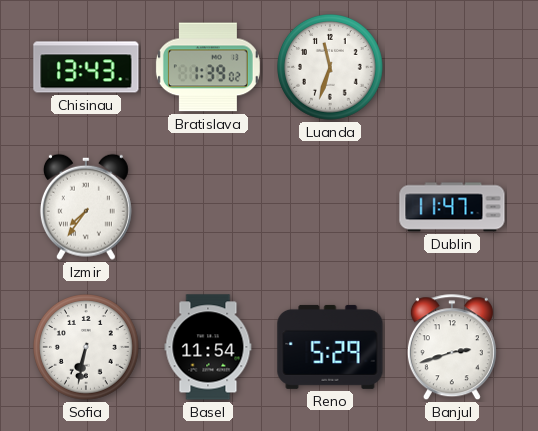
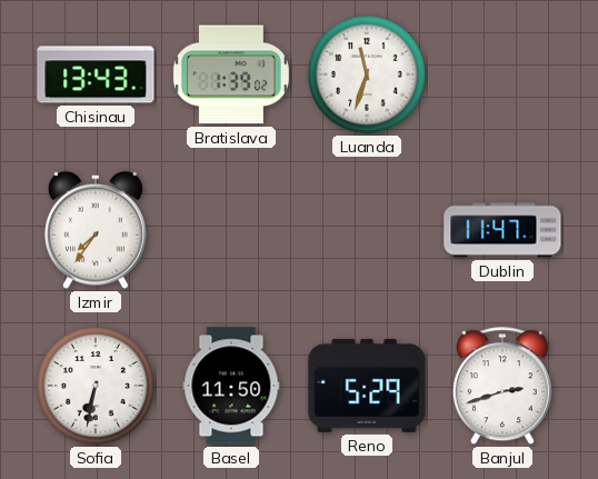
Basel: 11:54 -> 11:50 (231, 386)
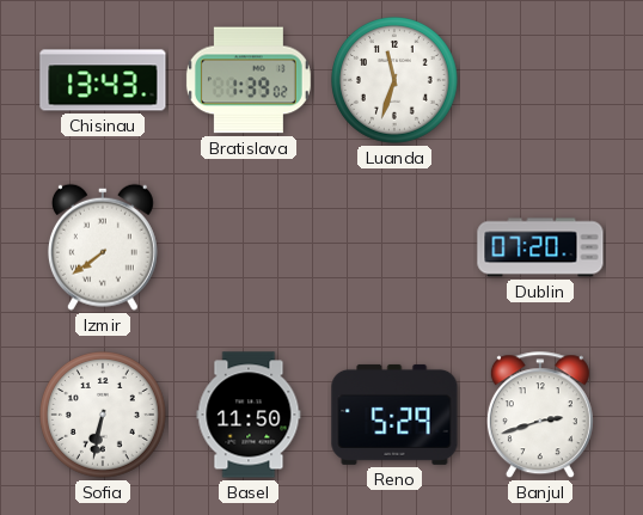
Izmir: 7:36 -> 7:39 (103, 247)
Dublin: 11:47 -> 07:20 (540, 247)
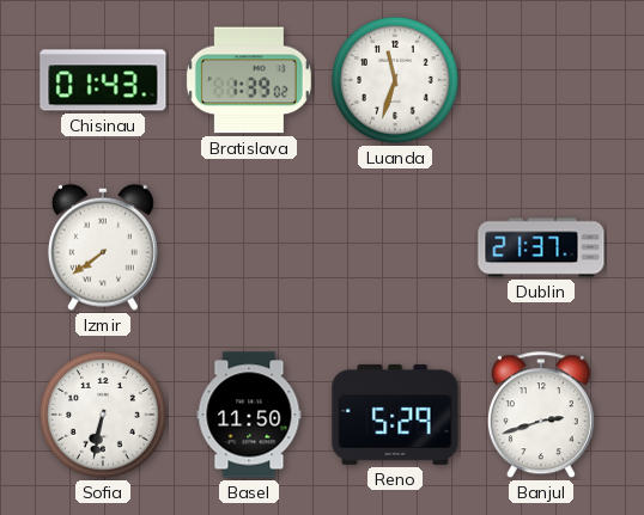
Chisinau: 13:43 -> 01:43 (103, 80)
Dublin: 07:20 -> 21:37 (541, 247)
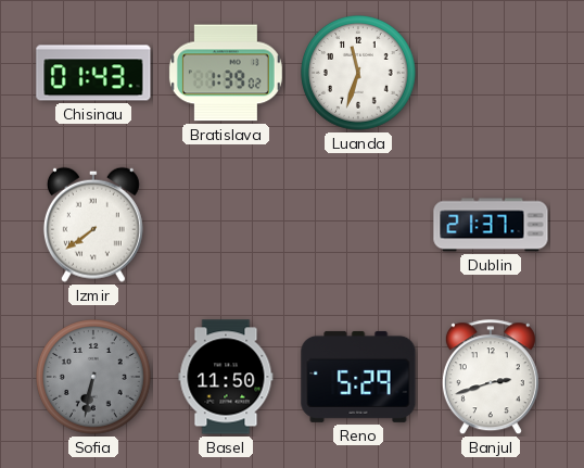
Sofia dial: white -> grey (94, 378)
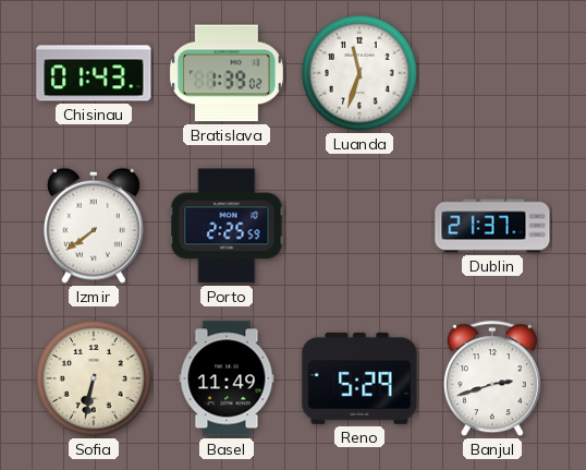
Porto: none -> 2:25 (227, 226)
Sofia dial: grey -> cream (95, 379)
Basel: 11:50 -> 11:49 (227, 378)
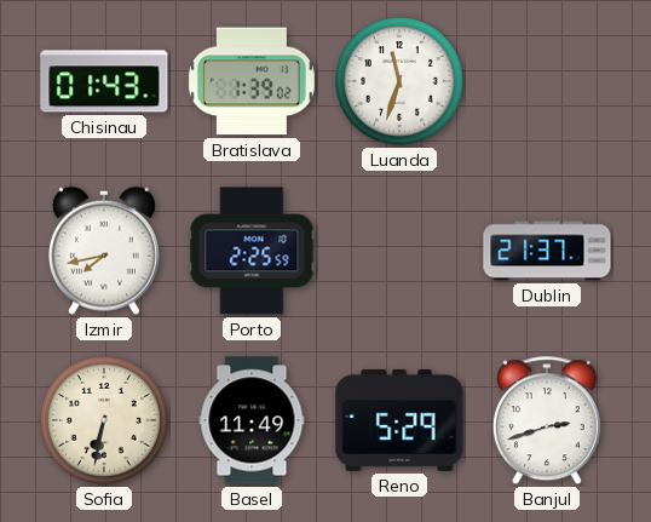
Izmir: 7:39 -> 7:43 (104, 251)
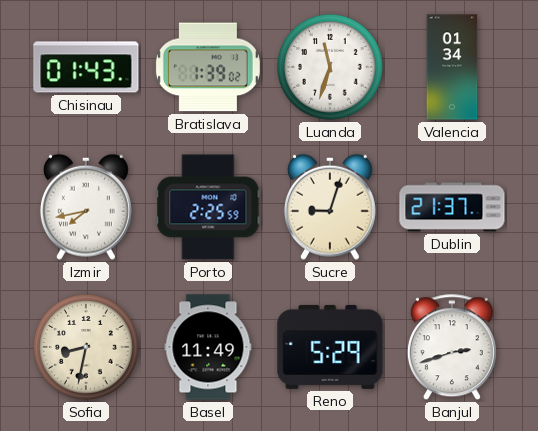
Valencia: none -> 01:34 (452, 67)
Sucre: none -> 9:03 (330, 207)
Sofia: 6:32 -> 8:32 (87, 348)
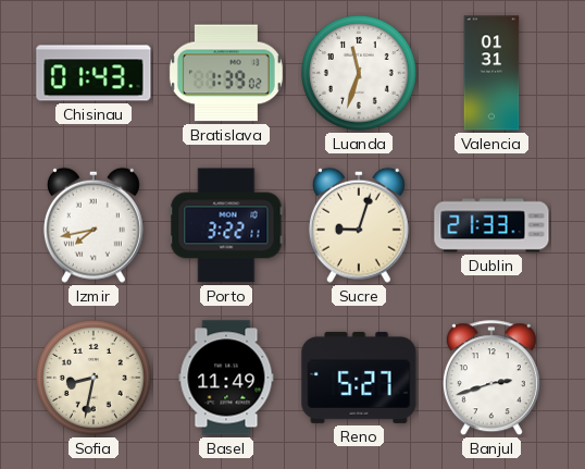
Valencia: 01:34 -> 01:31 (491, 73)
Porto: 2:25 -> 3:22 (226, 225)
Dublin: 21:37 -> 21:33 (491, 225)
Reno: 5:29 -> 5:27 (359, 378)
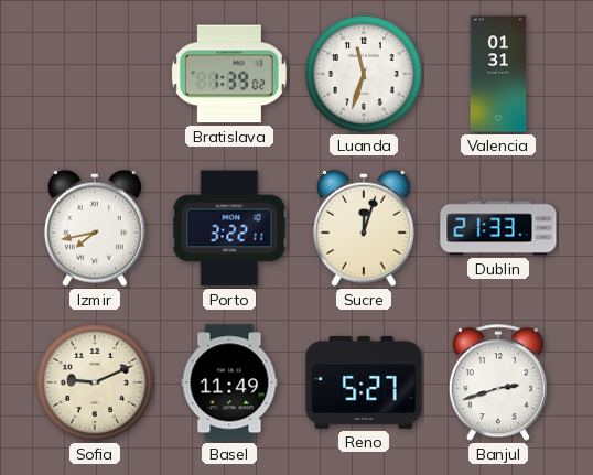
Chisinau: 01:43 -> none (94, 73)
Sucre: 9:03 -> 12:03 (364, 228)
Sofia: 8:32 -> 9:11 (96, 384)
